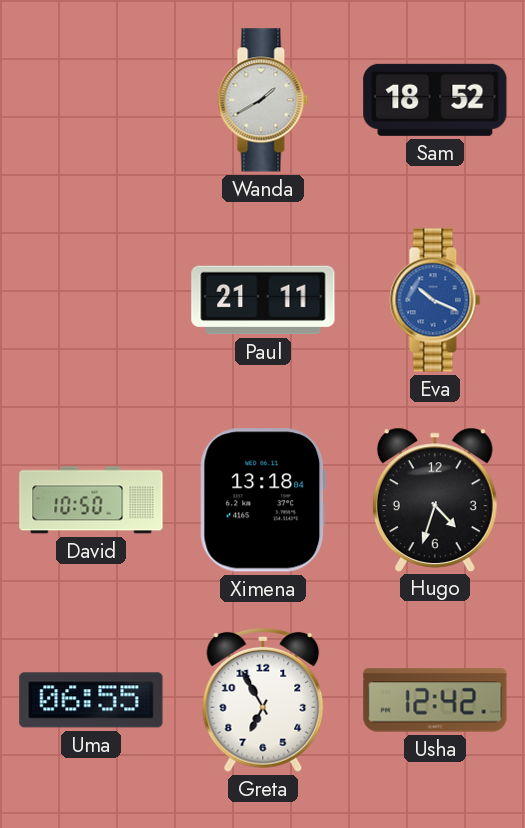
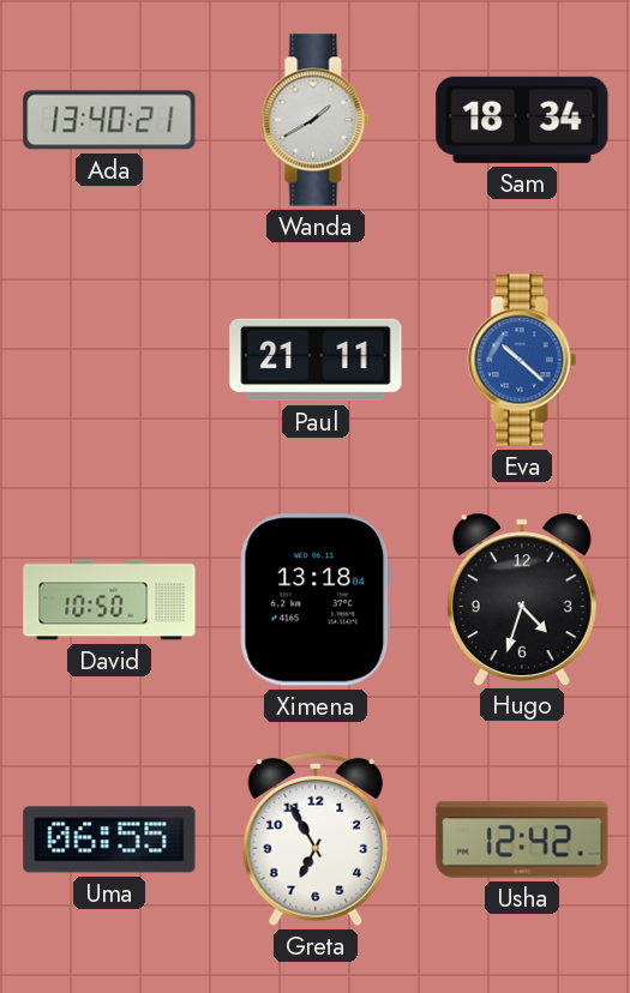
Ada: none -> 13:40 (109, 120)
Sam: 18:52 -> 18:34 (522, 120)
Eva: 10:19 -> 10:22 (522, 360)
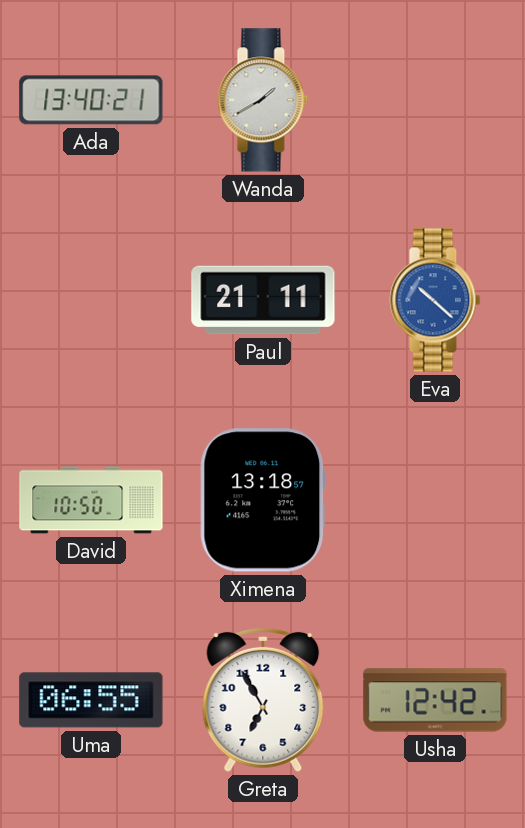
Sam: 18:34 -> none (522, 120)
Ximena: 13:18:04 -> 13:18:57 (263, 500)
Hugo: 4:33 -> none (522, 598)
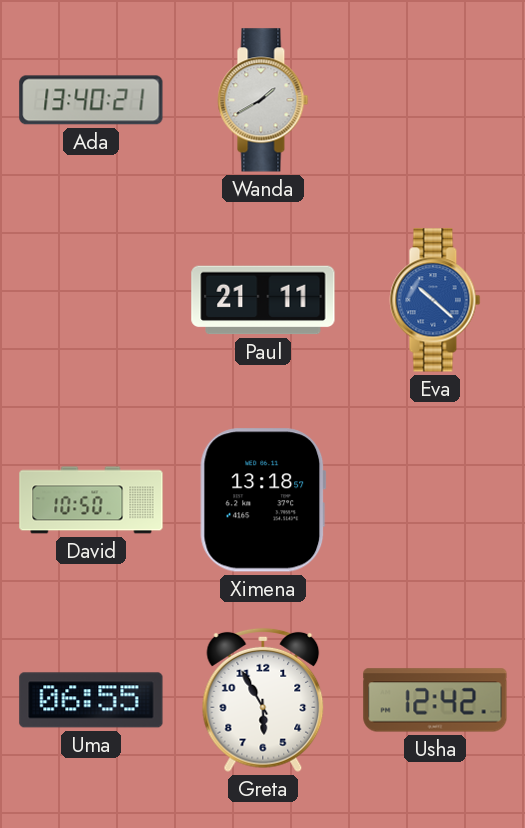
Greta: 6:55 -> 5:55 (263, 700)
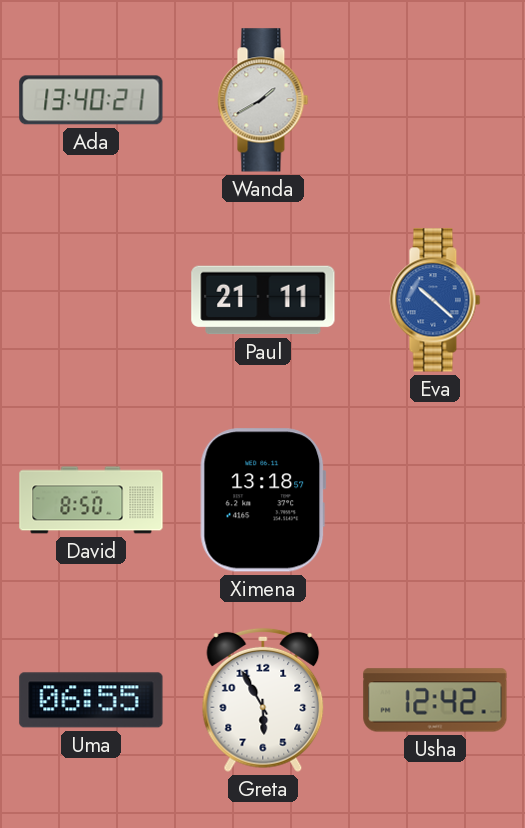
David: 10:50 -> 8:50 (91, 500)
